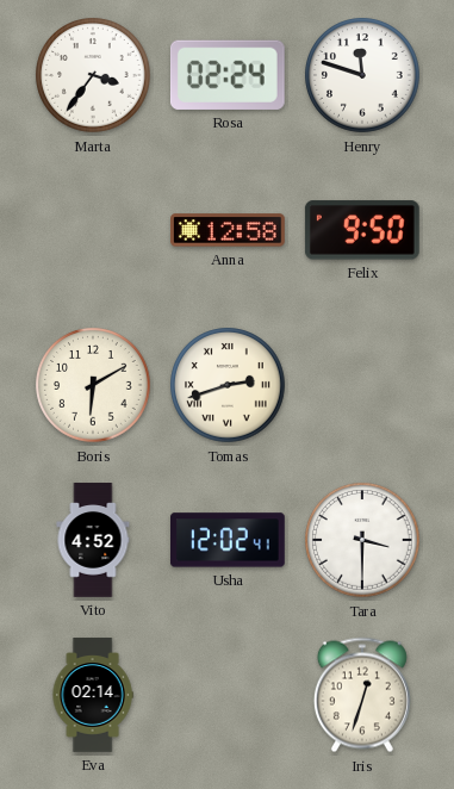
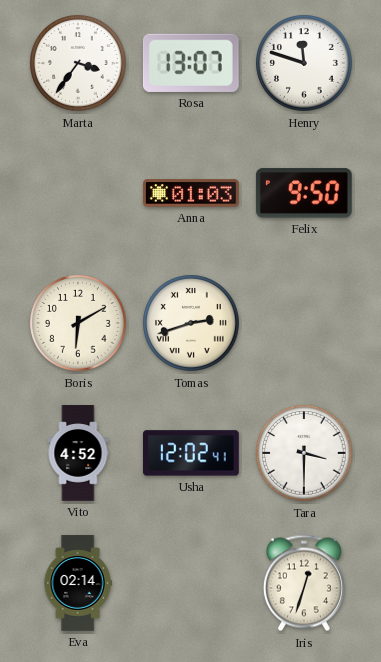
Rosa: 02:24 -> 13:07 (191, 63)
Anna: 12:58 -> 01:03 (192, 193)
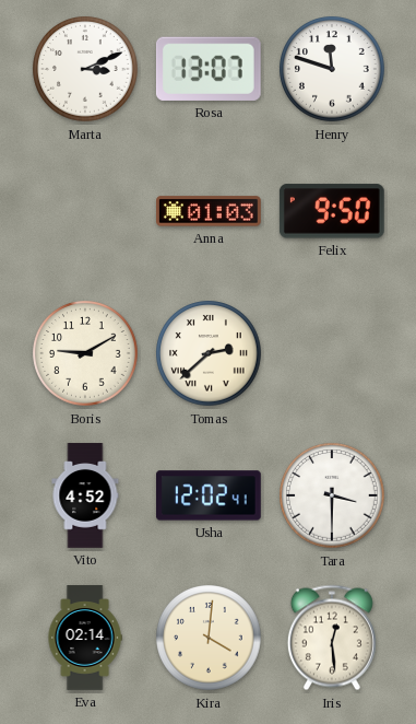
Marta: 3:36 -> 3:11 (85, 69)
Boris: 6:10 -> 9:10 (85, 353)
Tomas: 2:42 -> 2:38 (209, 353)
Kira: none -> 4:01 (209, 638)
Iris: 12:33 -> 12:29 (332, 638)
